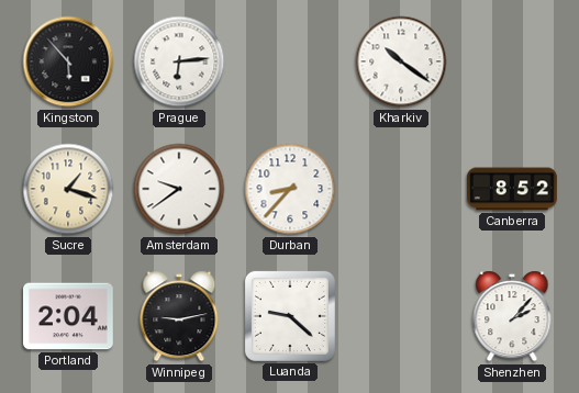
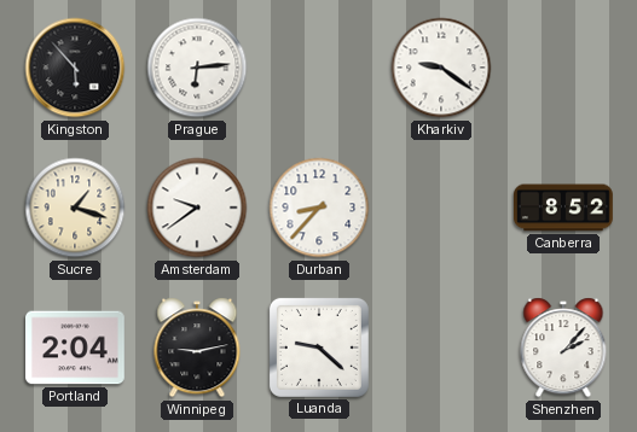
Kharkiv: 10:21 -> 9:21 (441, 68)
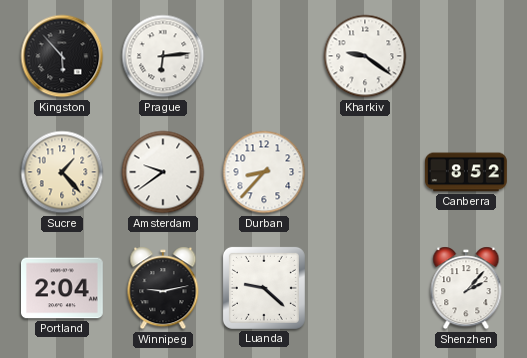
Sucre: 1:18 -> 1:23 (62, 172)
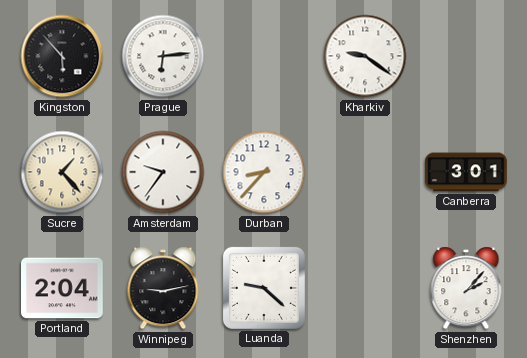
Amsterdam: 9:39 -> 9:36 (163, 172)
Canberra: 8:52 -> 3:01 (467, 172)
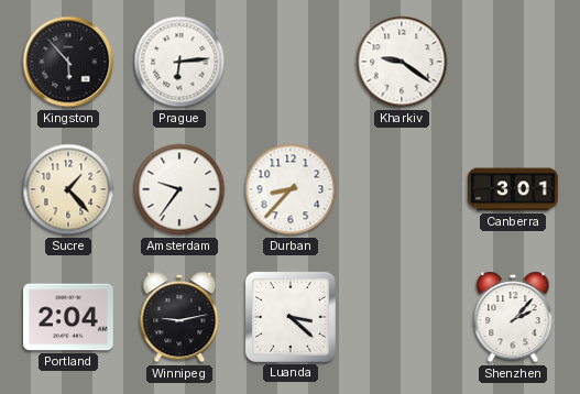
Luanda: 9:22 -> 3:22 (291, 317)
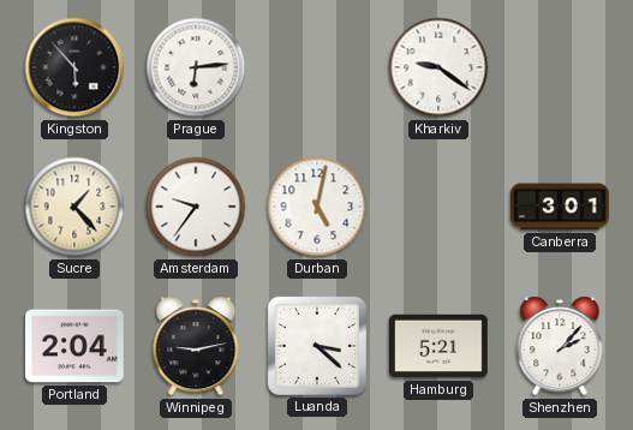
Durban: 8:37 -> 5:02 (317, 207)
Hamburg: none -> 5:21 (440, 346)
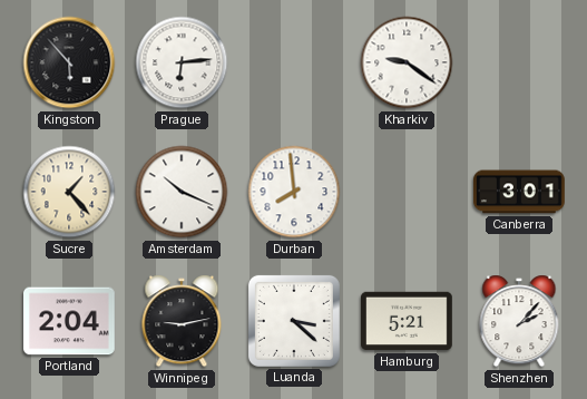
Amsterdam: 9:36 -> 10:19 (182, 192)
Durban: 5:02 -> 7:59 (294, 192)
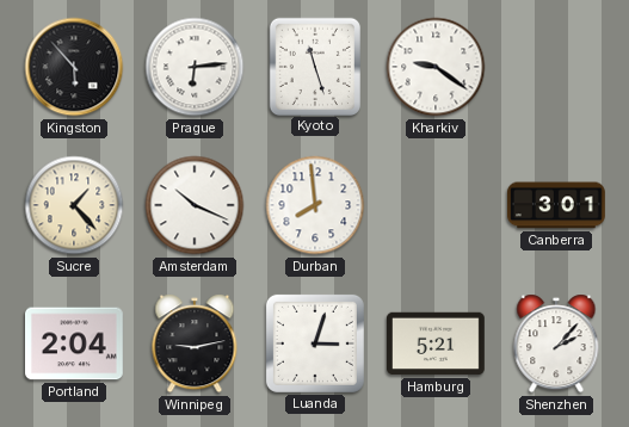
Kyoto: none -> 11:27 (314, 66)
Luanda: 3:22 -> 3:03 (315, 344)
